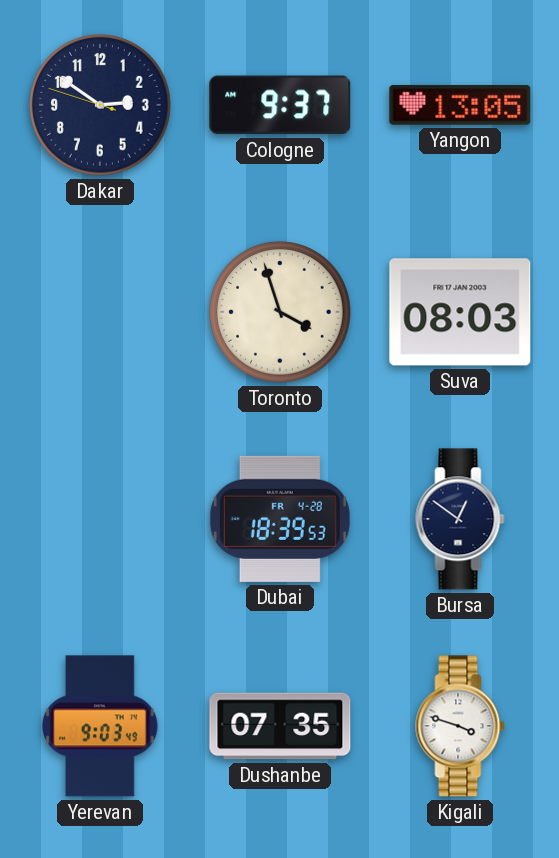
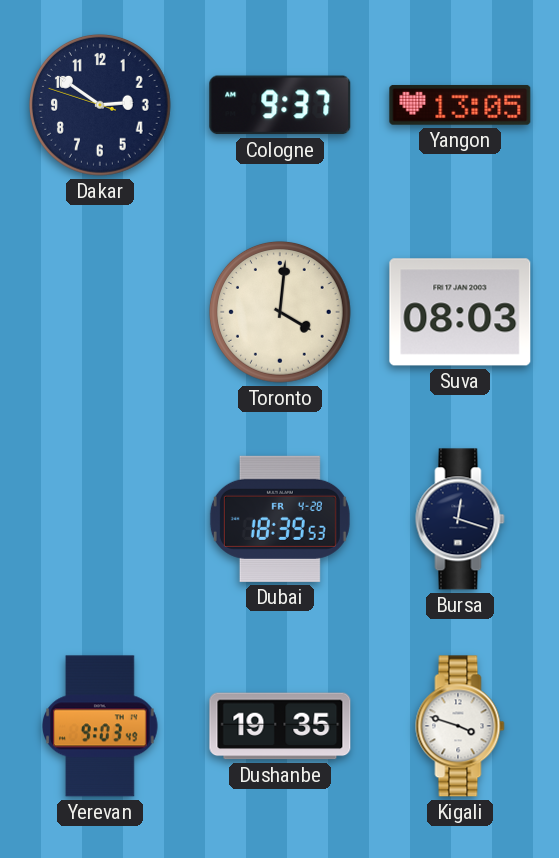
Toronto: 3:57 -> 4:01 (280, 312)
Bursa: 12:51 -> 12:18 (460, 519)
Dushanbe: 07:35 -> 19:35 (280, 726)
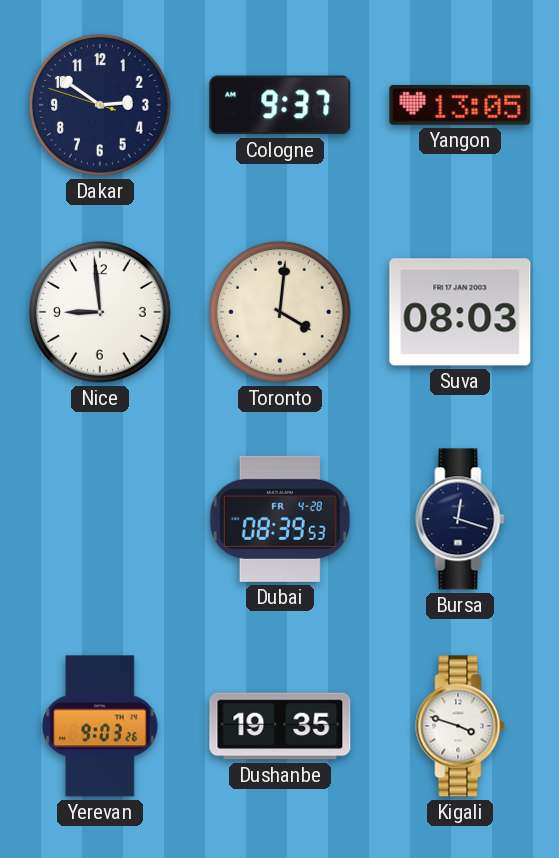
Nice: none -> 8:59 (100, 312)
Dubai: 18:39 -> 08:39 (280, 519)
Yerevan: 9:03:49 -> 9:03:26 (100, 726)
